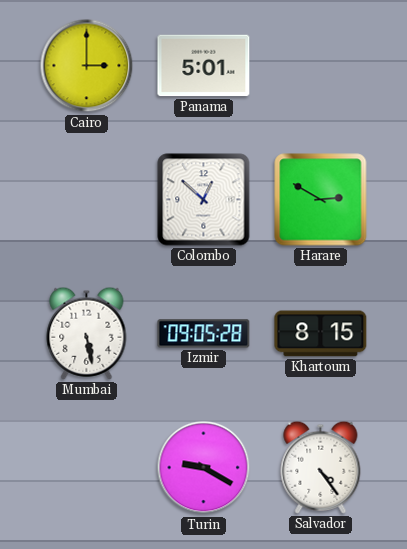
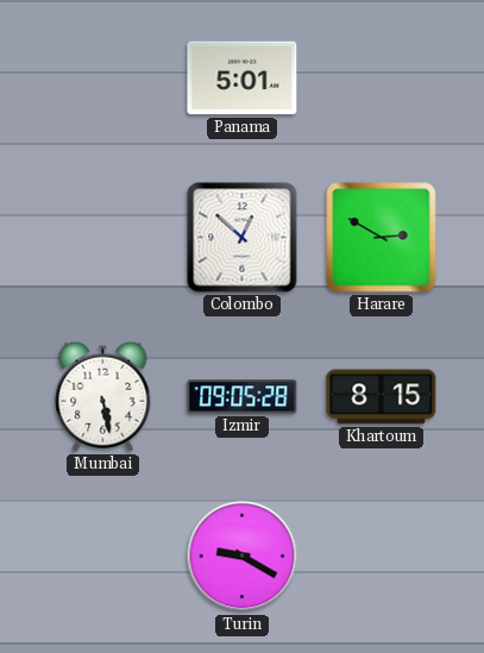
Cairo: 3:00 -> none (87, 66)
Salvador: 4:24 -> none (321, 467)
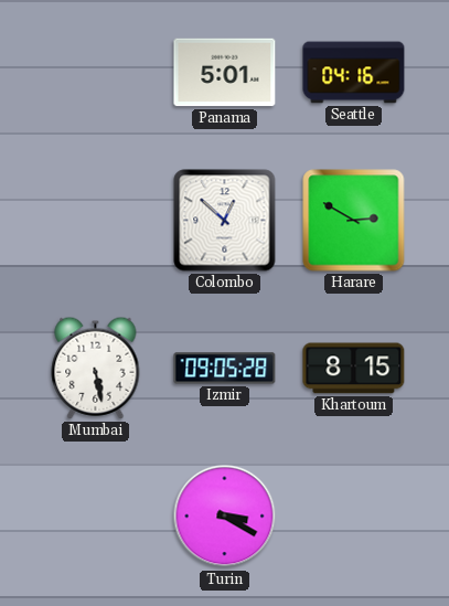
Seattle: none -> 04:16 (354, 73)
Turin: 9:20 -> 3:20 (225, 517)
